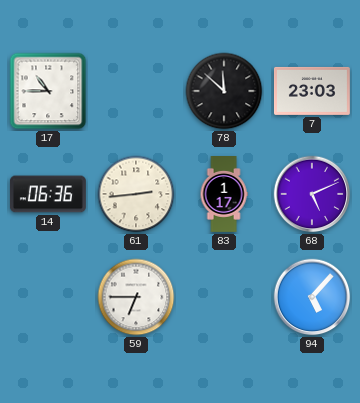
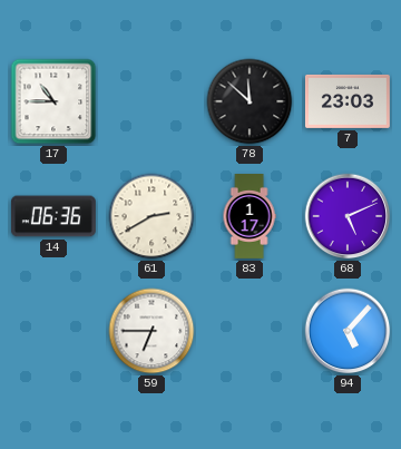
61: 2:44 -> 2:40 (151, 216)
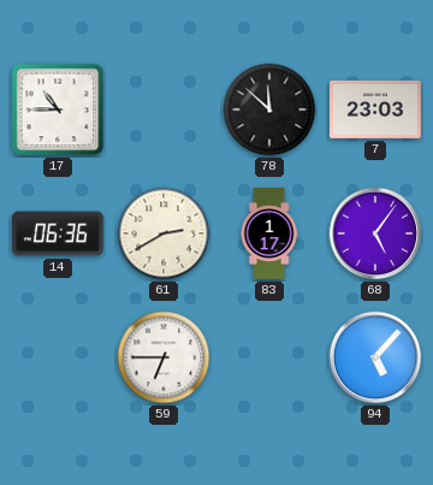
68: 5:11 -> 5:06 (375, 233)
